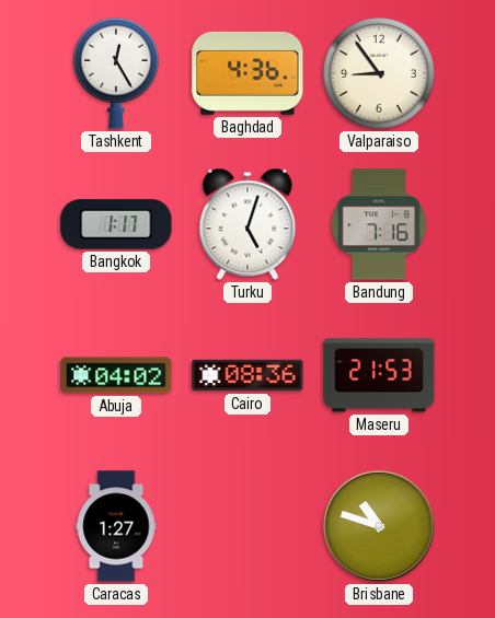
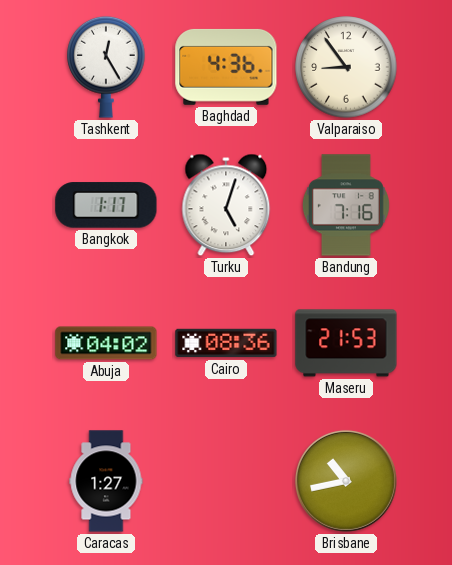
Brisbane: 10:48 -> 10:43 (346, 481)
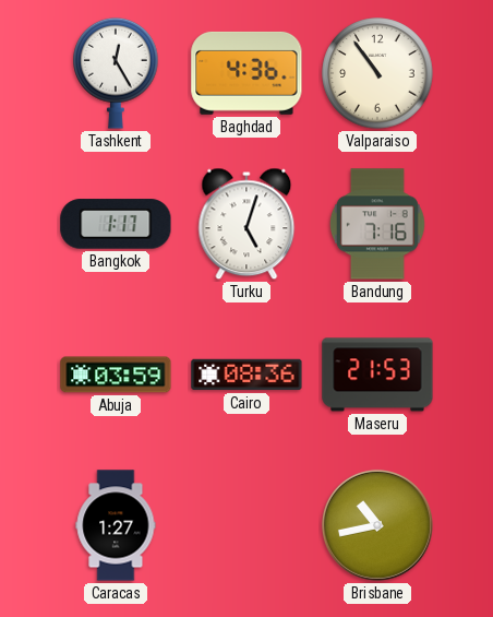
Valparaiso: 8:54 -> 10:54 (377, 73)
Abuja: 04:02 -> 03:59 (116, 375)
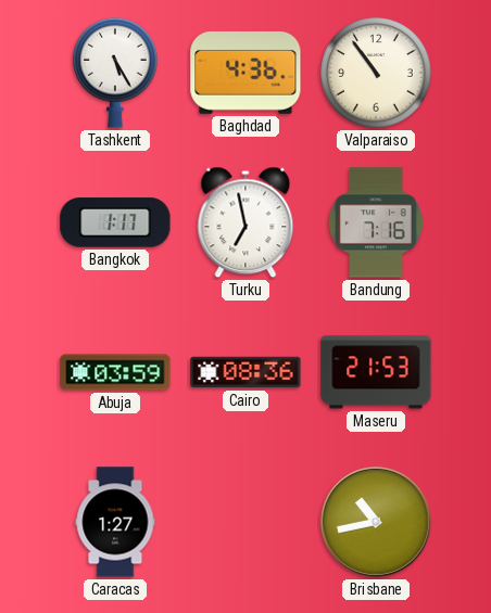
Tashkent: 12:25 -> 5:25 (115, 73)
Turku: 5:03 -> 6:58 (246, 222)
